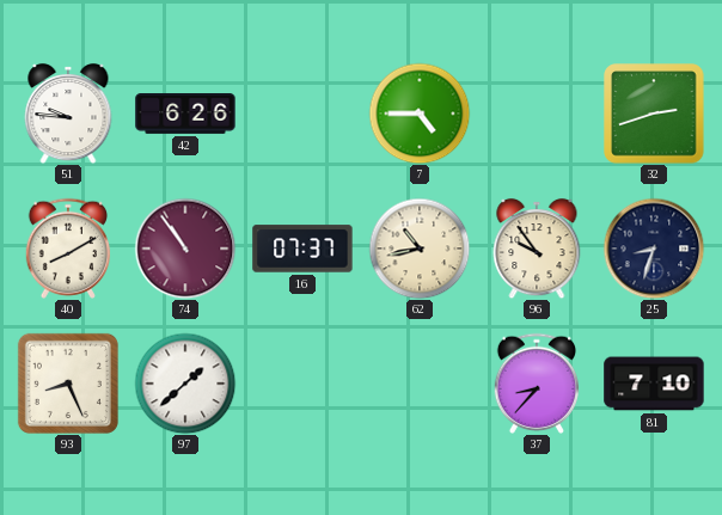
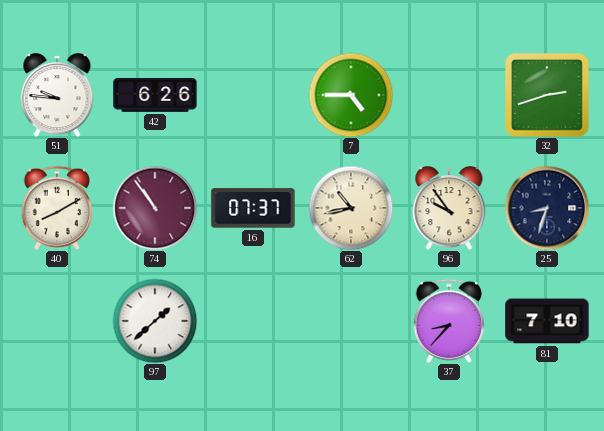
93: 8:26 -> none (68, 384)
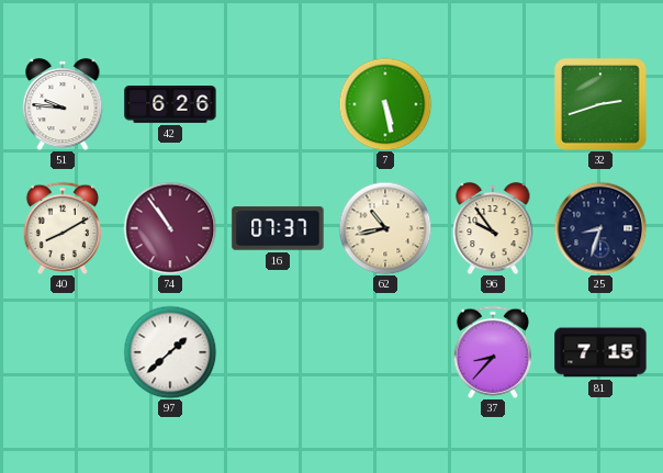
7: 4:45 -> 5:28 (385, 104)
81: 7:10 -> 7:15 (600, 352)
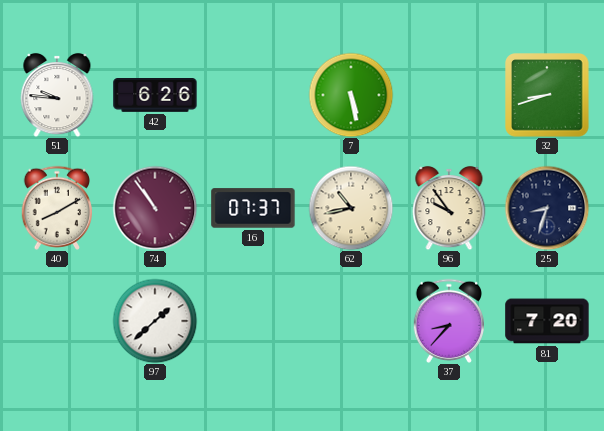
32: 2:42 -> 8:42 (547, 95)
81: 7:15 -> 7:20 (547, 321)
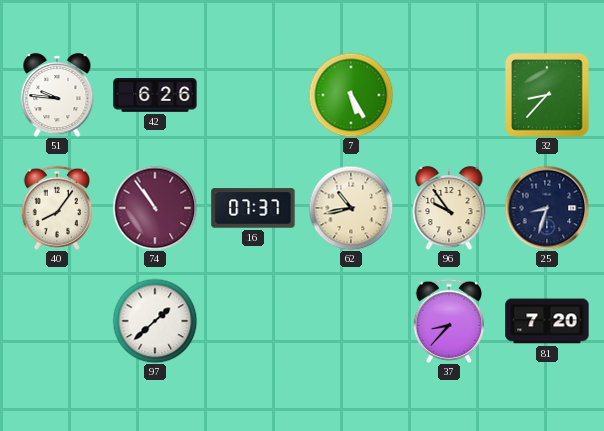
7: 5:28 -> 5:25 (351, 95)
32: 8:42 -> 8:37 (547, 95)
40: 8:10 -> 8:06 (56, 208)
